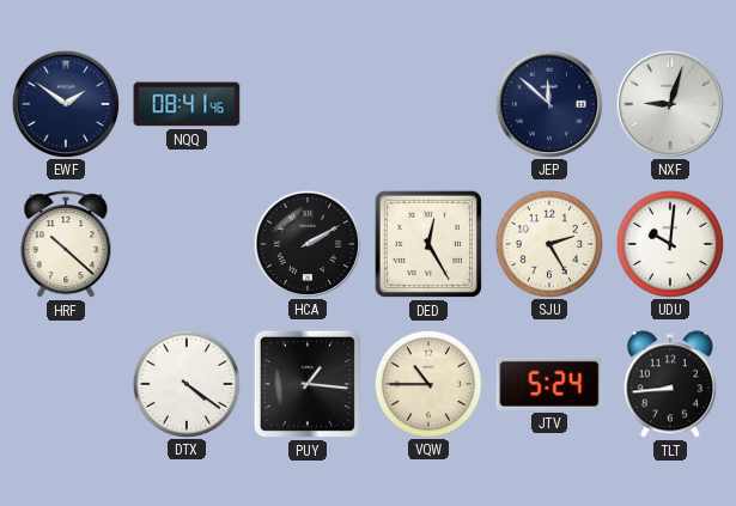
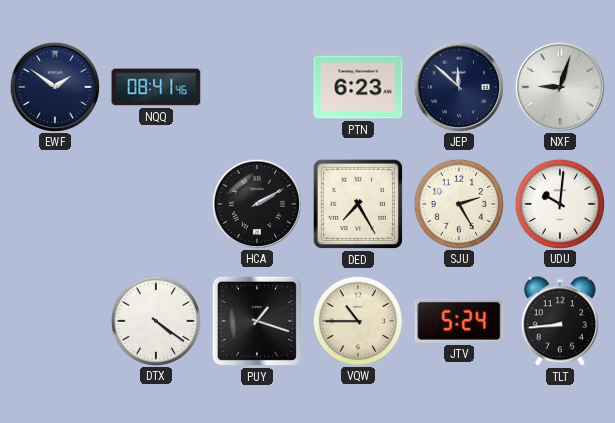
PTN: none -> 6:23 (358, 87)
HRF: 10:22 -> none (66, 245)
DED: 12:25 -> 7:25 (358, 204)
PUY: 1:16 -> 1:18 (257, 321)
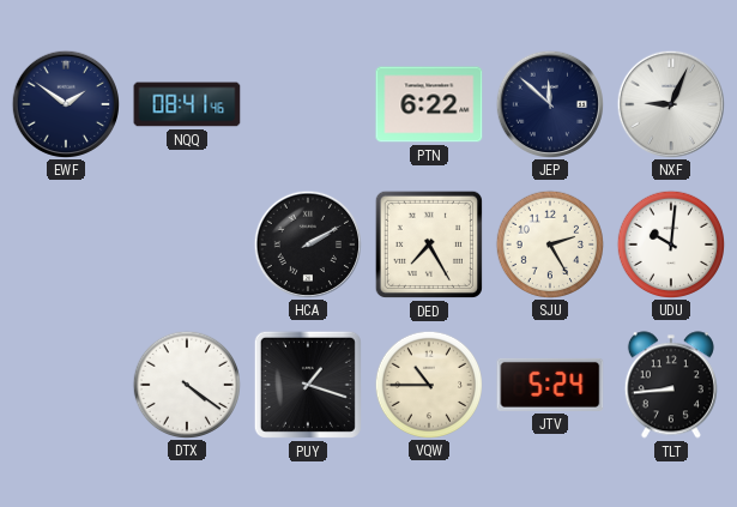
PTN: 6:23 -> 6:22 (429, 104)
NXF: 9:03 -> 9:04 (670, 103)
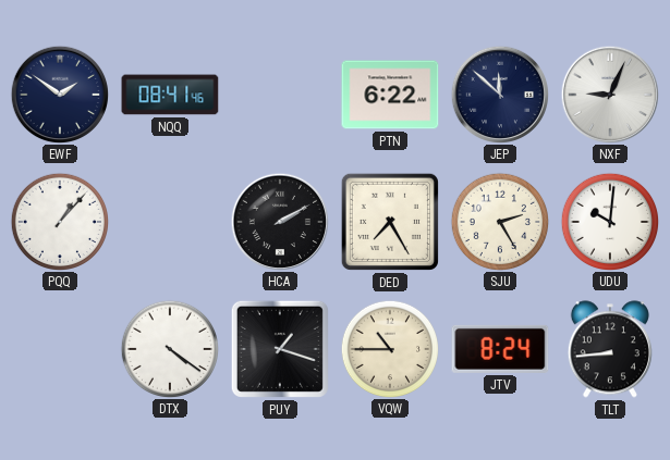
PQQ: none -> 1:07 (59, 221)
JTV: 5:24 -> 8:24 (500, 349)
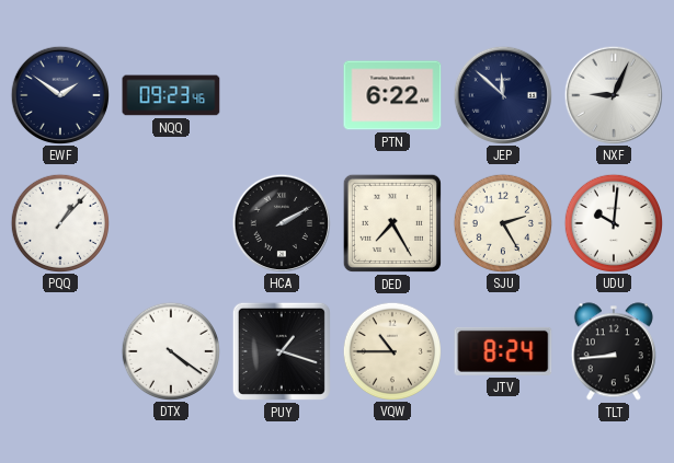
NQQ: 08:41 -> 09:23 (171, 95)
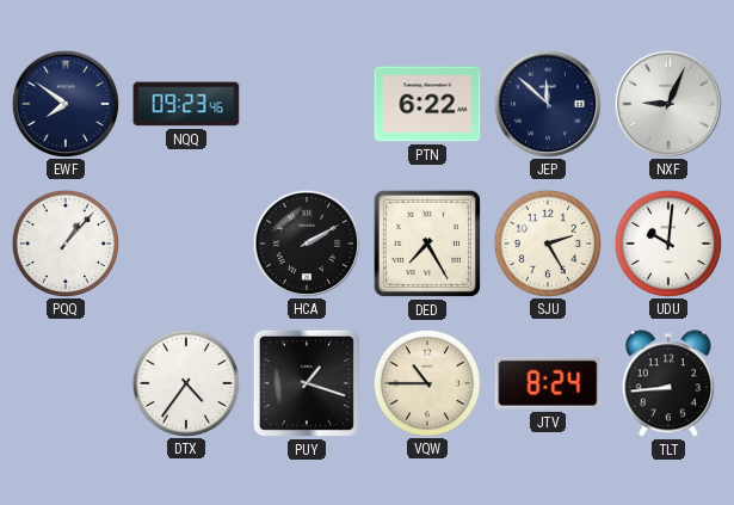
EWF: 1:51 -> 7:51 (64, 103)
DTX: 4:21 -> 4:36 (185, 382)
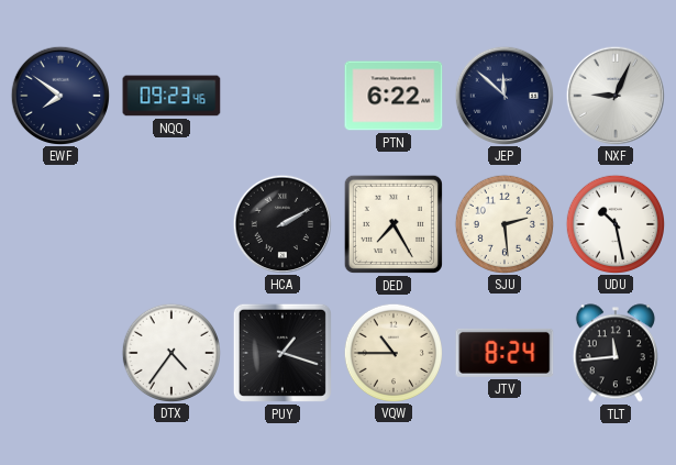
PQQ: 1:07 -> none (64, 242)
SJU: 2:25 -> 2:29 (503, 223)
UDU: 10:01 -> 10:28 (614, 223)
TLT: 8:44 -> 11:44 (616, 353)
